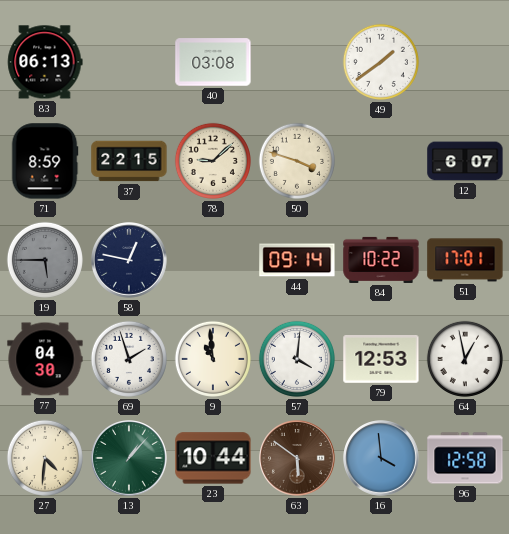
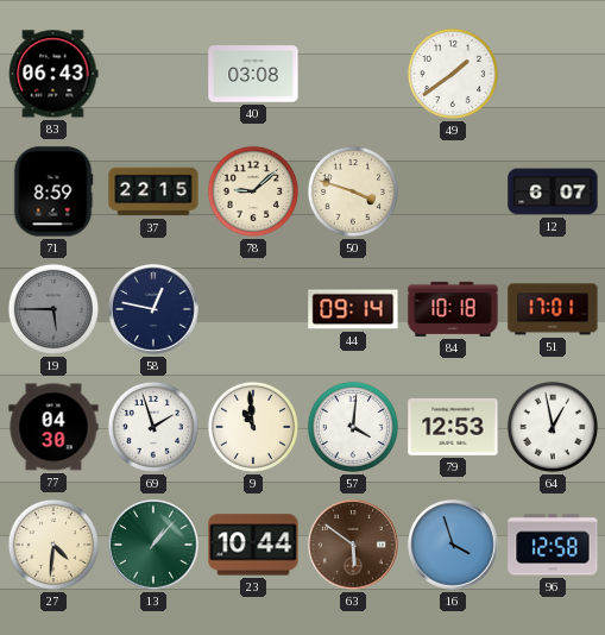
83: 06:13 -> 06:43 (53, 74)
84: 10:22 -> 10:18 (453, 309)
16: 3:59 -> 3:57 (453, 545)
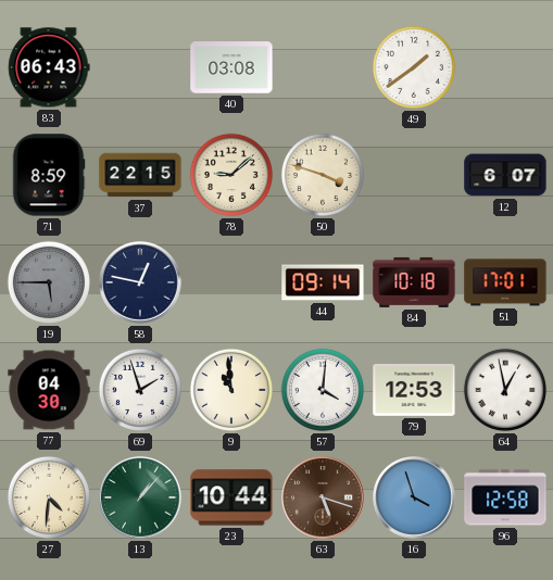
63: 5:51 -> 5:18 (323, 497)
